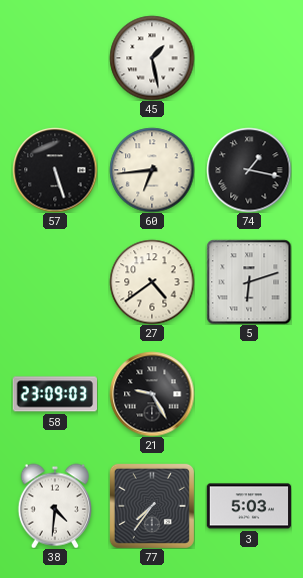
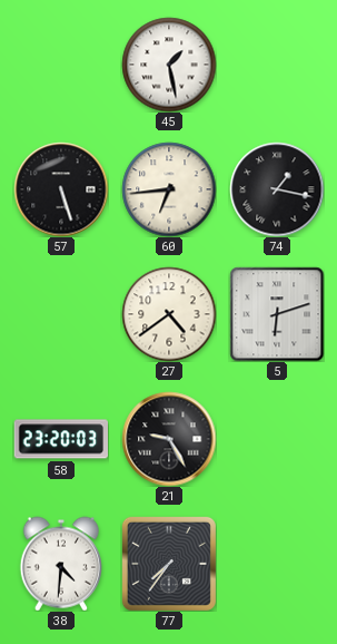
58: 23:09 -> 23:20 (60, 439)
3: 5:03 -> none (249, 506)
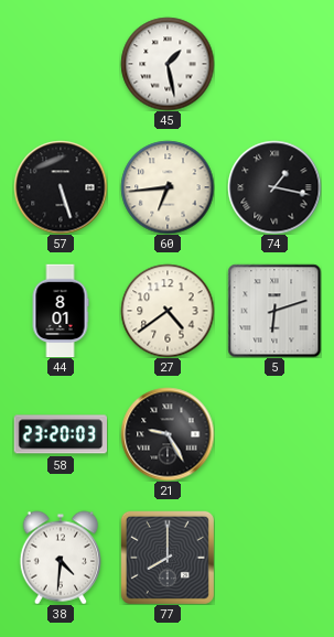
44: none -> 8:01 (61, 311)
77: 7:36 -> 8:00 (168, 558)
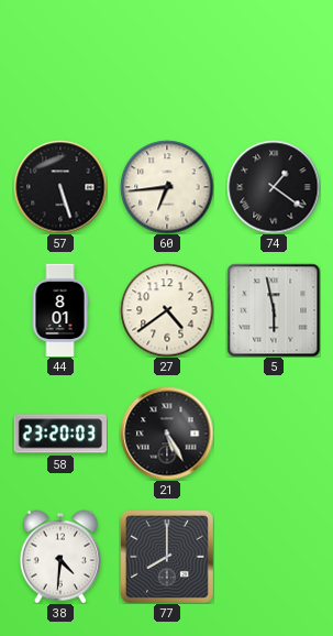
45: 1:28 -> none (168, 64)
74: 1:17 -> 1:21 (274, 187)
5: 6:12 -> 5:58 (274, 310)
21: 9:25 -> 5:25 (167, 434)
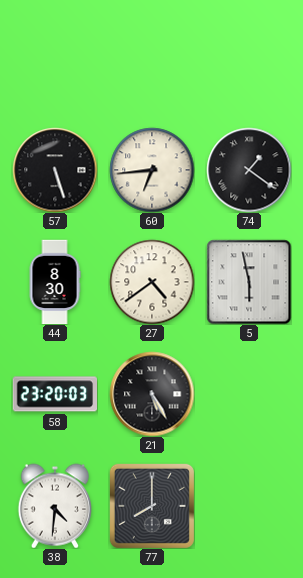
44: 8:01 -> 8:30 (55, 282)
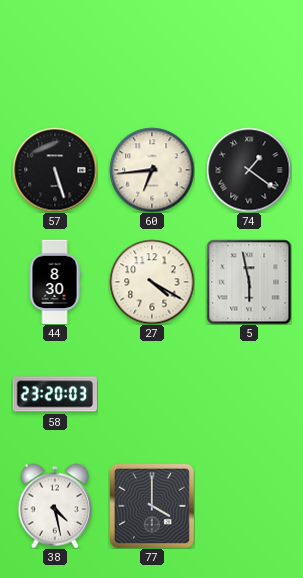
27: 4:39 -> 4:20 (152, 282)
21: 5:25 -> none (152, 394)
38: 4:31 -> 4:28 (54, 506)
77: 8:00 -> 4:00 (152, 506)
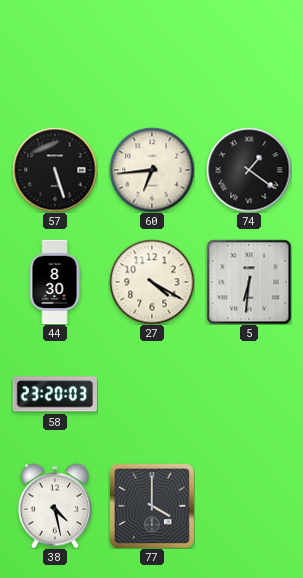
5: 5:58 -> 6:31 (249, 282)
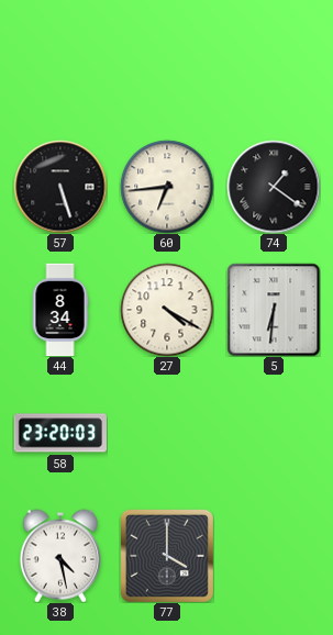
44: 8:30 -> 8:34 (60, 310)
